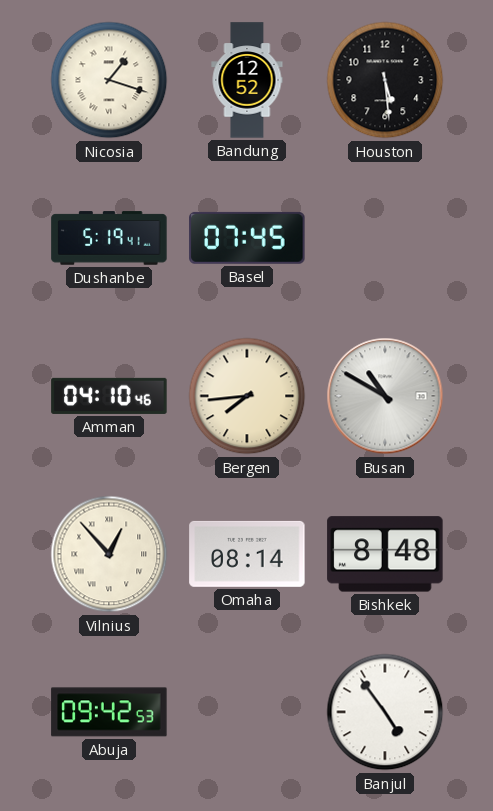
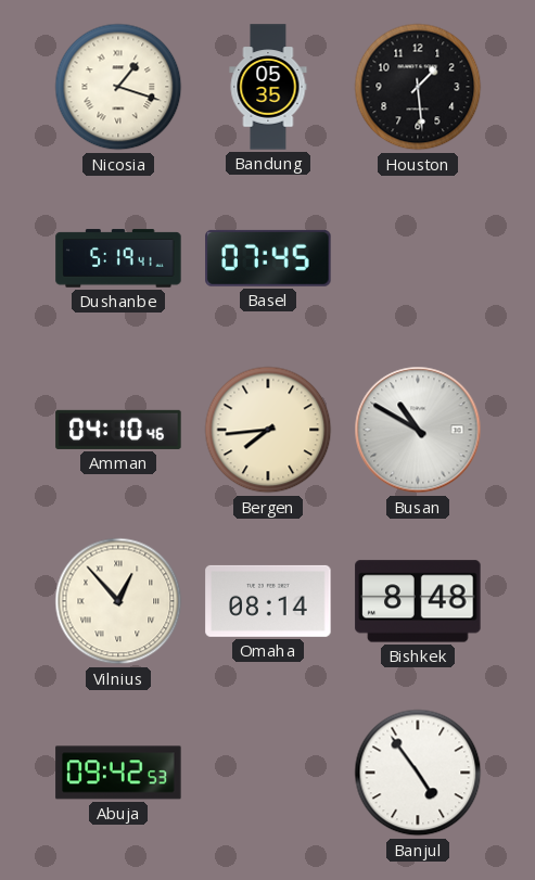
Bandung: 12:52 -> 05:35 (268, 87)
Houston: 5:29 -> 1:29 (418, 87)
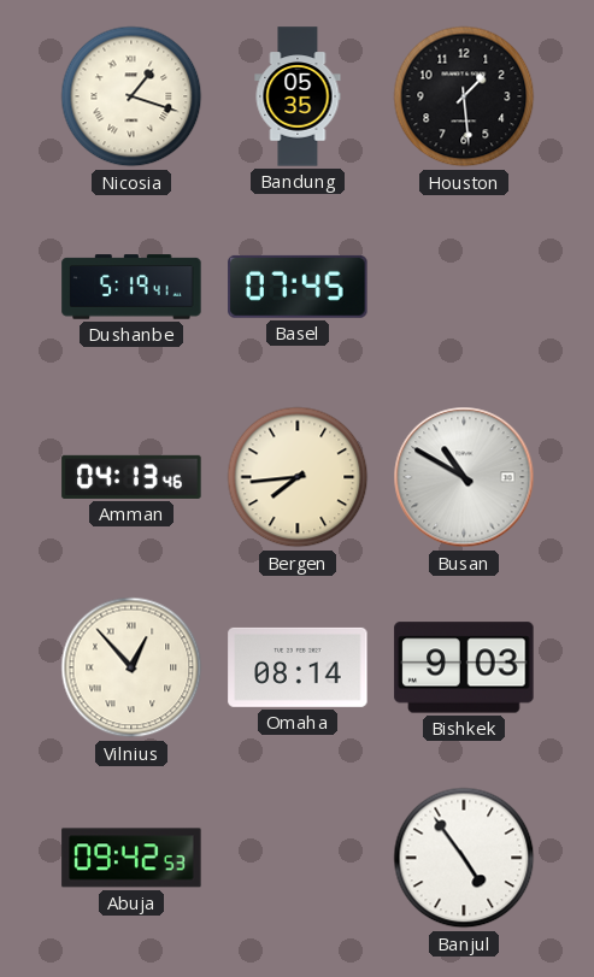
Amman: 04:10 -> 04:13 (131, 477)
Bishkek: 8:48 -> 9:03 (464, 667)
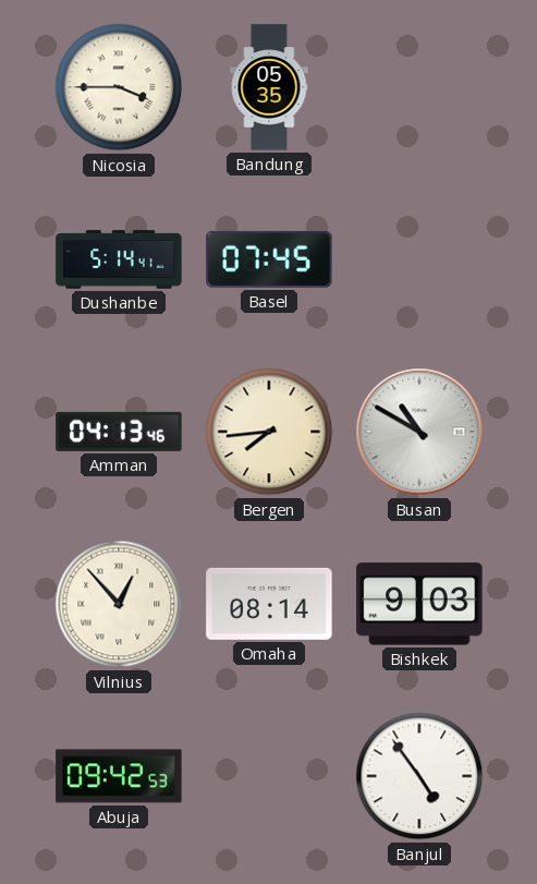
Nicosia: 1:18 -> 3:45 (119, 87)
Houston: 1:29 -> none (464, 96)
Dushanbe: 5:19 -> 5:14 (119, 259)
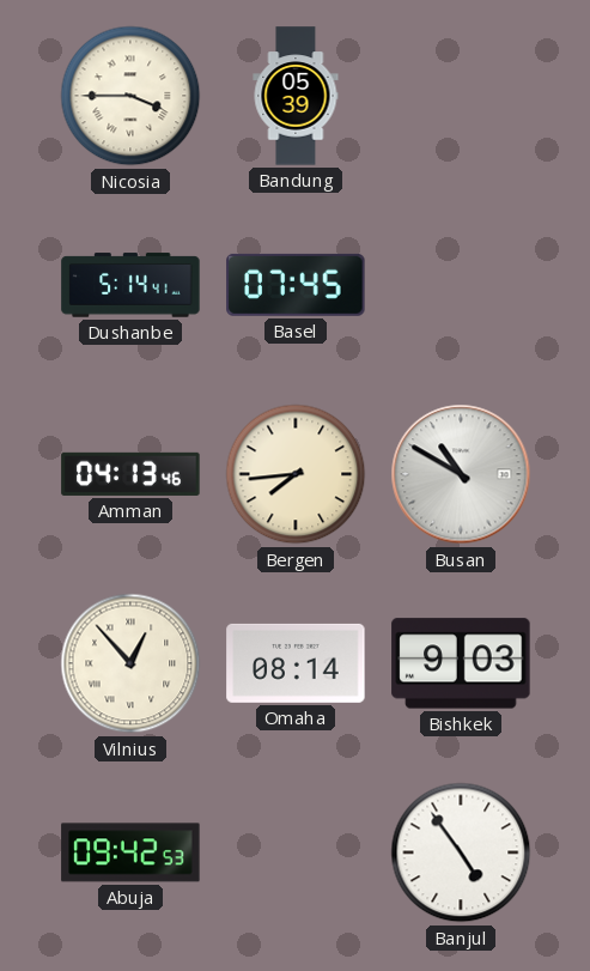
Bandung: 05:35 -> 05:39 (296, 96)
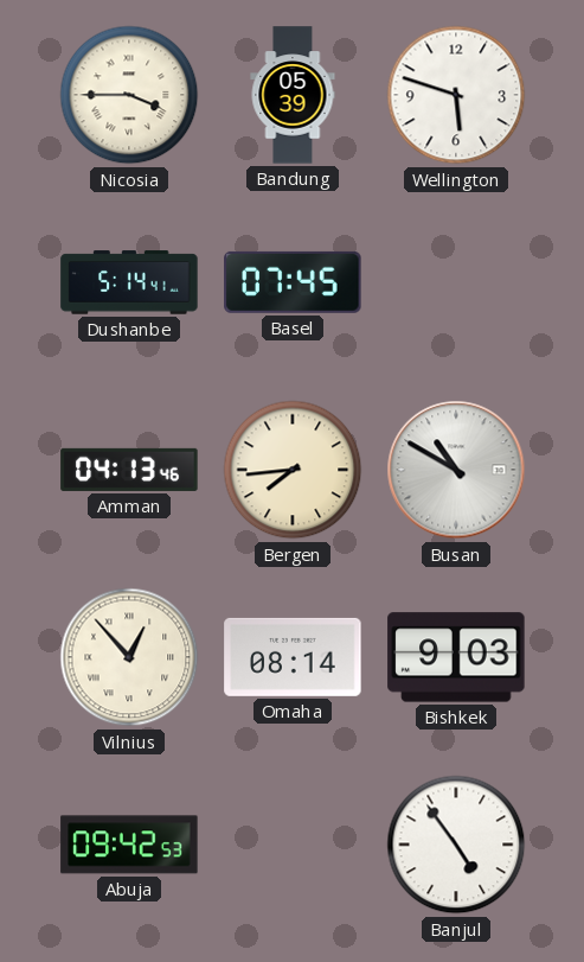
Wellington: none -> 5:48 (456, 95)
